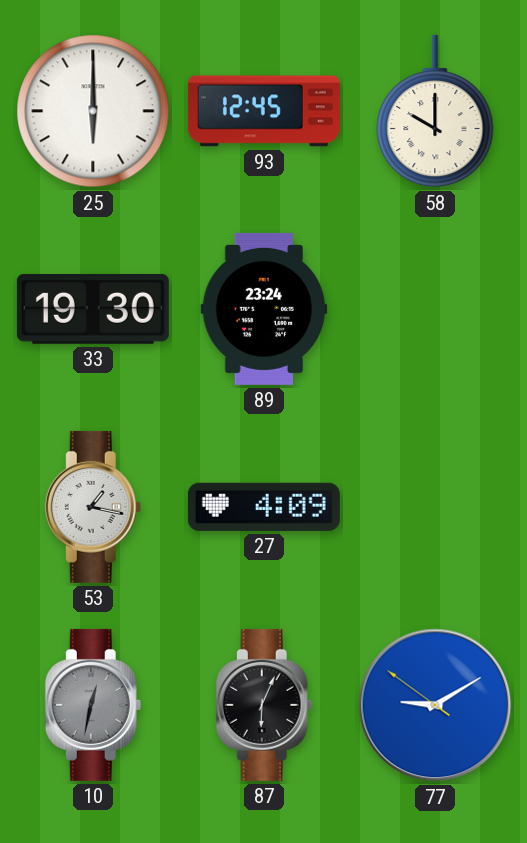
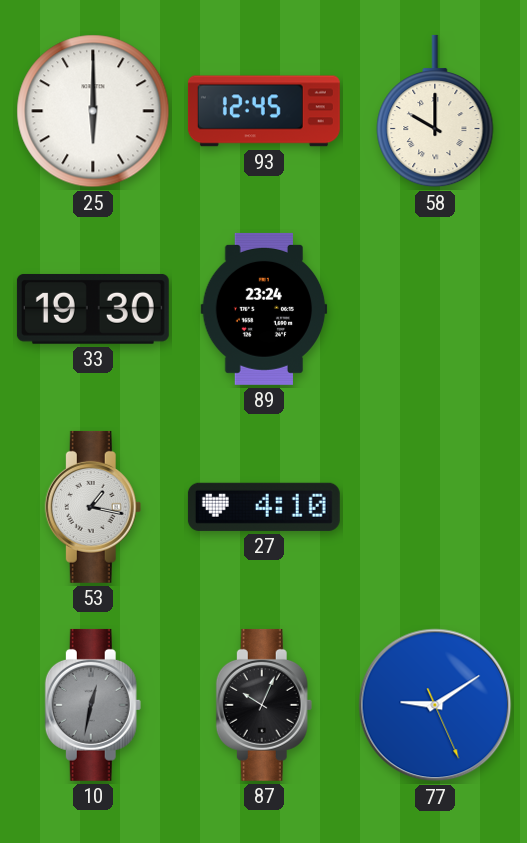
27: 4:09 -> 4:10 (264, 507)
87: 6:04 -> 10:04 (264, 705)
77: 9:09:51 -> 9:09:26 (435, 705)
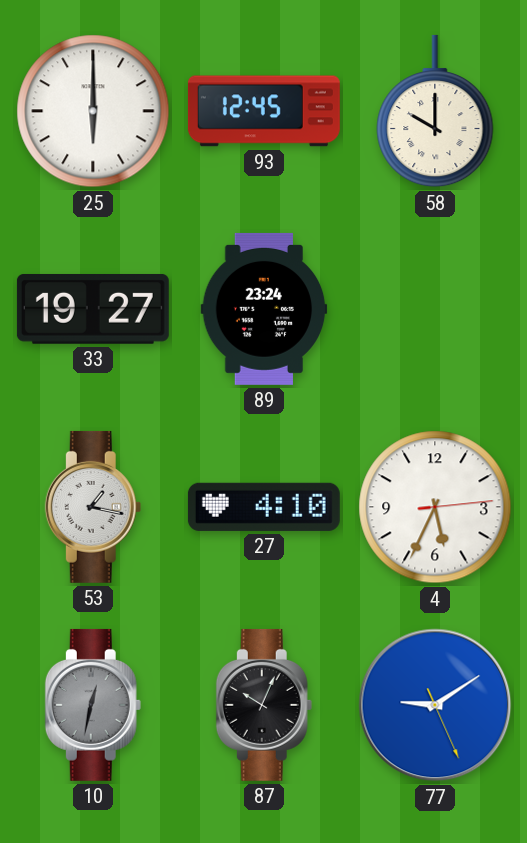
33: 19:30 -> 19:27 (93, 309)
4: none -> 5:34 (435, 507)
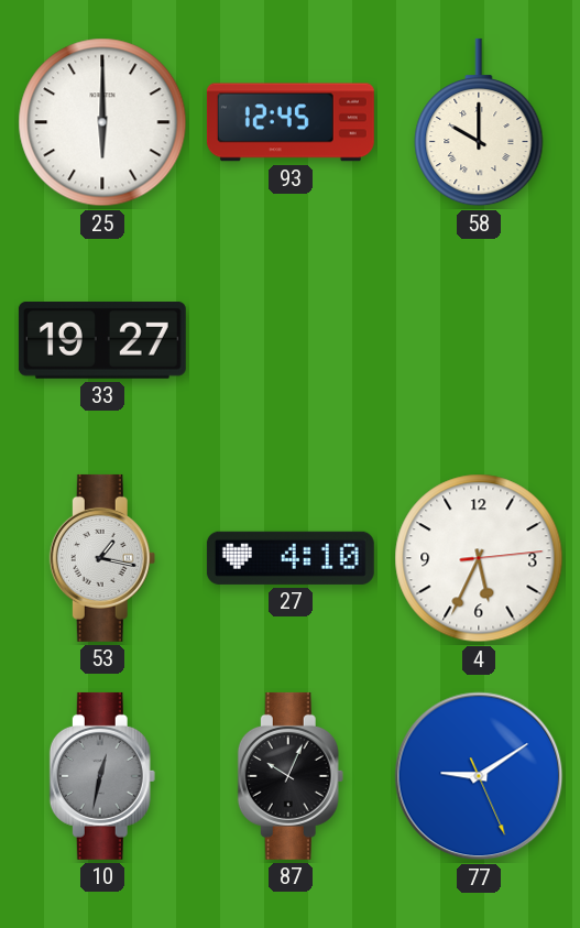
89: 23:24 -> none (264, 309)
